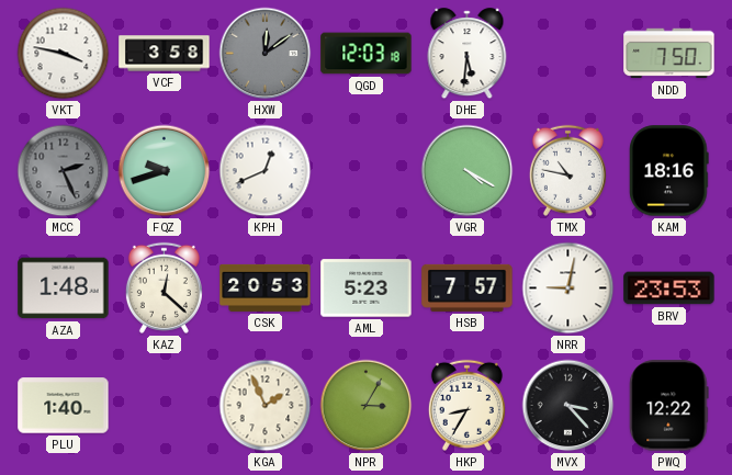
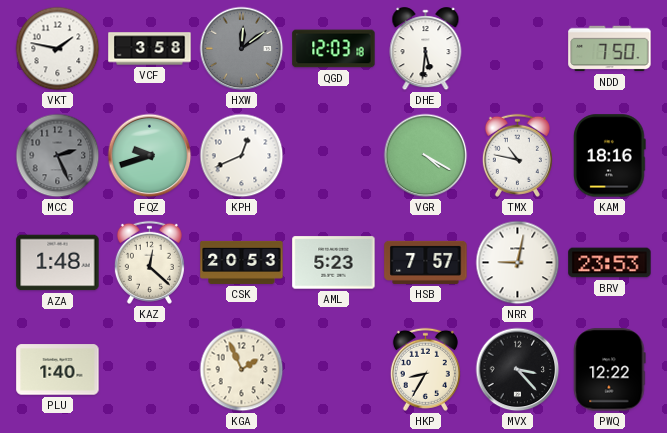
VKT: 3:47 -> 1:47 (58, 49)
NPR: 3:05 -> none (367, 406)
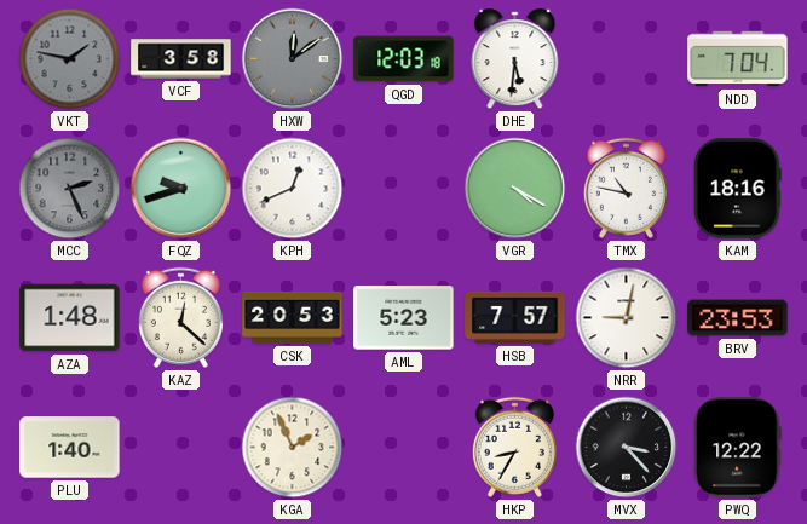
VKT dial: white -> grey (70, 59)
NDD: 7:50 -> 7:04 (738, 59)
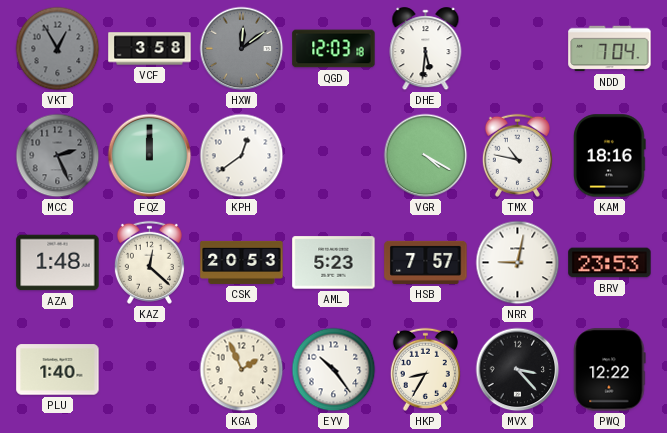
VKT: 1:47 -> 12:55 (58, 49)
FQZ: 9:42 -> 12:00 (150, 156)
KPH: 12:41 -> 12:39 (242, 156)
EYV: none -> 10:24 (334, 370)
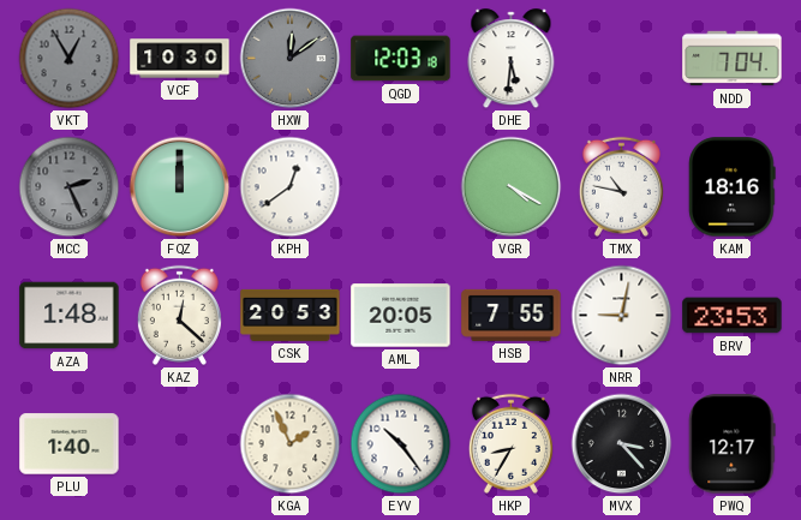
VCF: 3:58 -> 10:30 (180, 59)
AML: 5:23 -> 20:05 (401, 316)
HSB: 7:57 -> 7:55 (512, 315)
PWQ: 12:22 -> 12:17 (733, 444)
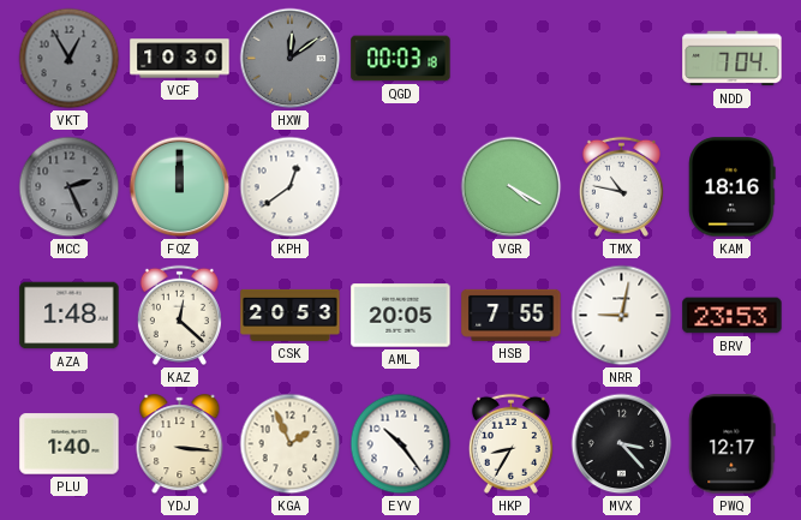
QGD: 12:03 -> 00:03 (401, 59)
DHE: 5:31 -> none (512, 59)
YDJ: none -> 3:16 (180, 444)
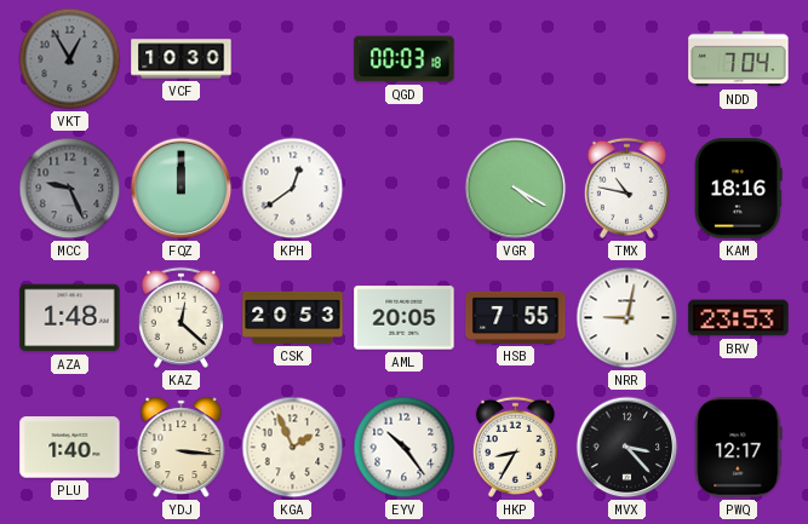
HXW: 12:09 -> none (291, 59)
MCC: 2:26 -> 9:26 (70, 189)
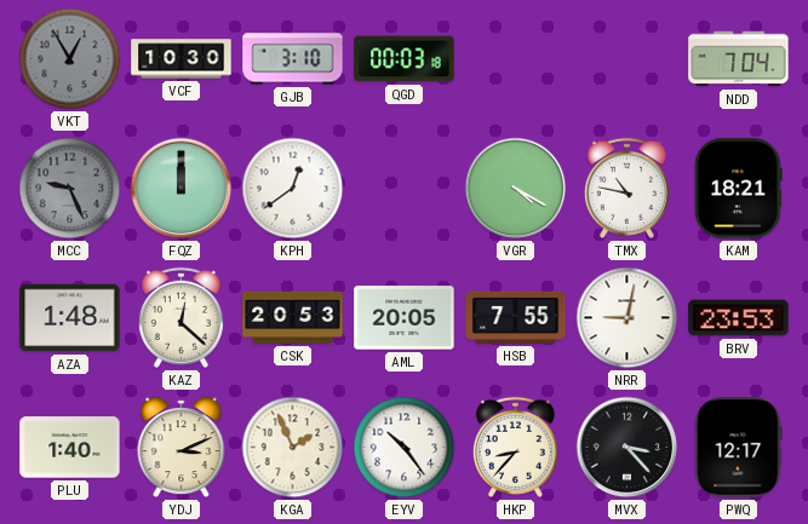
GJB: none -> 3:10 (293, 59)
KAM: 18:16 -> 18:21 (739, 189)
YDJ: 3:16 -> 3:11 (182, 448)
HKP: 8:35 -> 8:37 (515, 447)
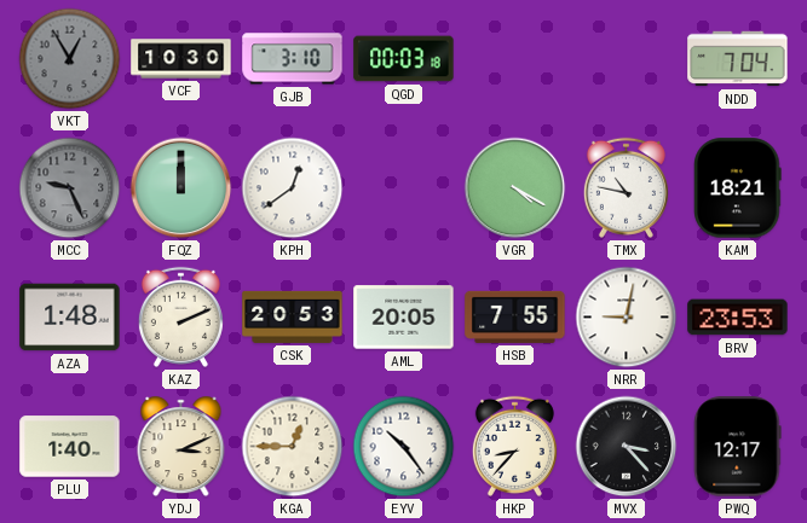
KAZ: 12:22 -> 2:11 (180, 316)
KGA: 1:56 -> 12:45 (293, 447)
